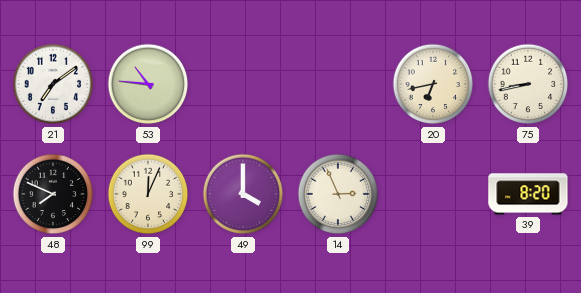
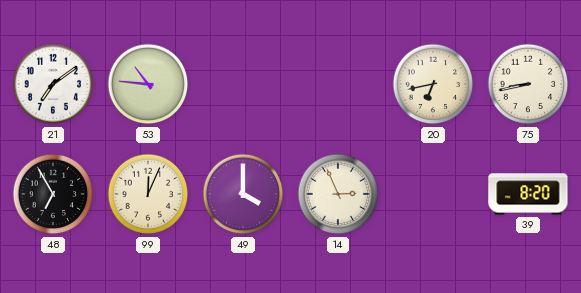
48: 7:49 -> 6:55 (53, 194)
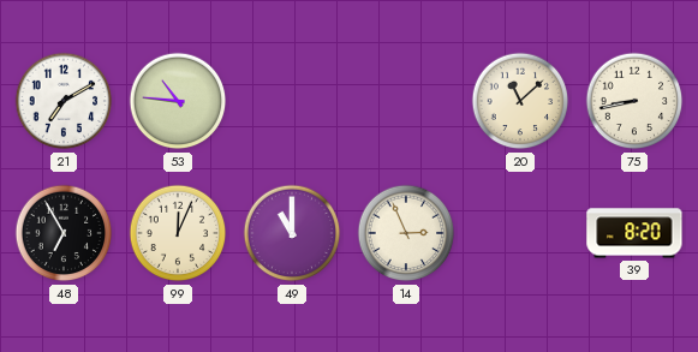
21: 7:09 -> 7:10 (64, 101)
20: 6:43 -> 11:08 (520, 101)
49: 4:00 -> 11:00 (292, 233)
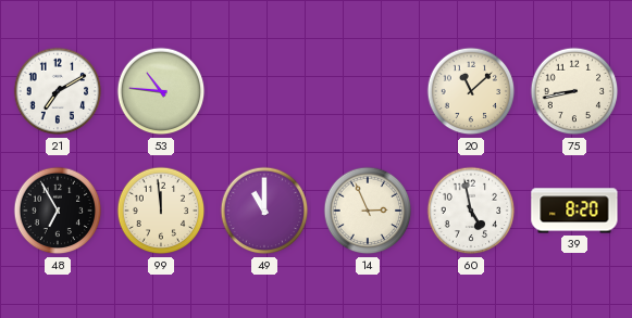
99: 12:04 -> 11:59 (161, 211)
60: none -> 4:58 (471, 211)
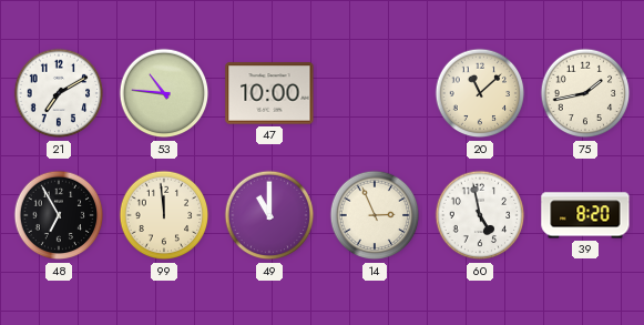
47: none -> 10:00 (269, 93)
75: 8:43 -> 1:43 (585, 93)
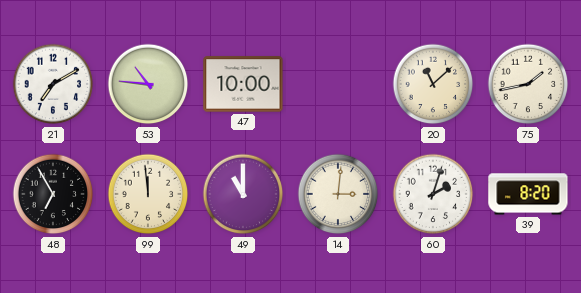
14: 2:56 -> 3:01 (338, 194)
60: 4:58 -> 2:03 (433, 194)
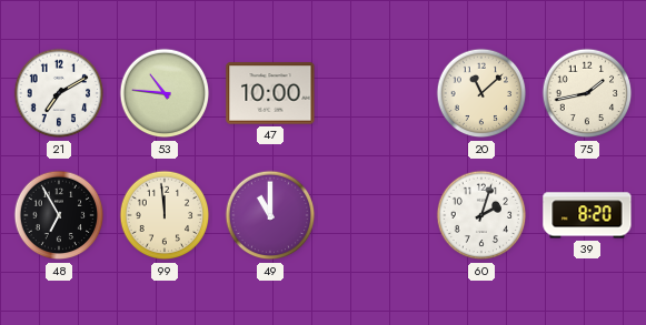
14: 3:01 -> none (338, 194)
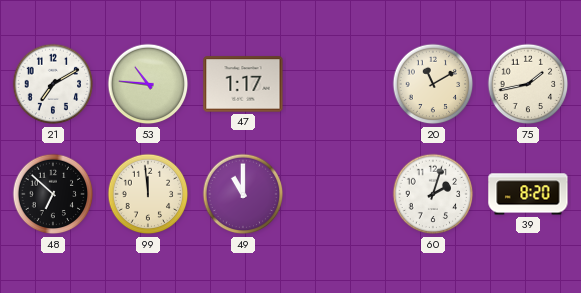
47: 10:00 -> 1:17 (243, 84)
20: 11:08 -> 11:10 (433, 84)
48: 6:55 -> 6:52 (53, 194)
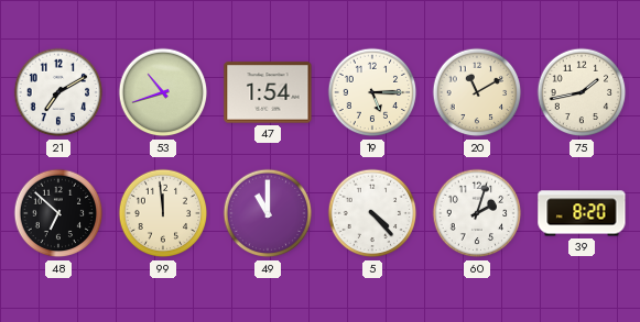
53: 10:46 -> 10:42 (163, 92)
47: 1:17 -> 1:54 (268, 92)
19: none -> 5:15 (372, 92)
5: none -> 4:23 (372, 213)
